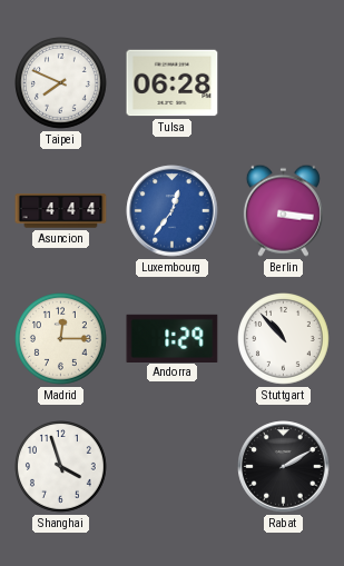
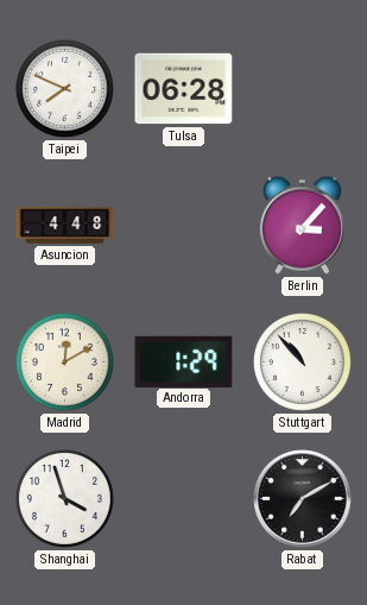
Asuncion: 4:44 -> 4:48 (65, 226)
Luxembourg: 12:36 -> none (173, 211)
Berlin: 3:16 -> 3:07 (302, 225)
Madrid: 12:15 -> 12:10 (65, 363)
Rabat: 2:10 -> 7:10 (303, 499)
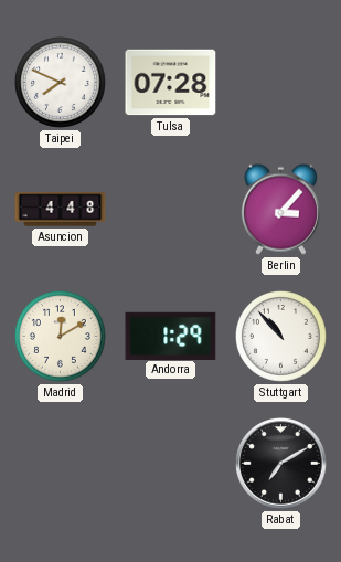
Tulsa: 06:28 -> 07:28 (171, 83)
Shanghai: 3:57 -> none (65, 499)
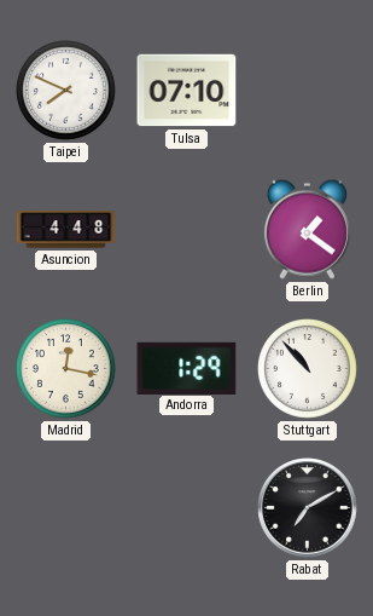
Tulsa: 07:28 -> 07:10 (187, 91)
Berlin: 3:07 -> 1:21 (307, 229)
Madrid: 12:10 -> 12:17 (66, 369)
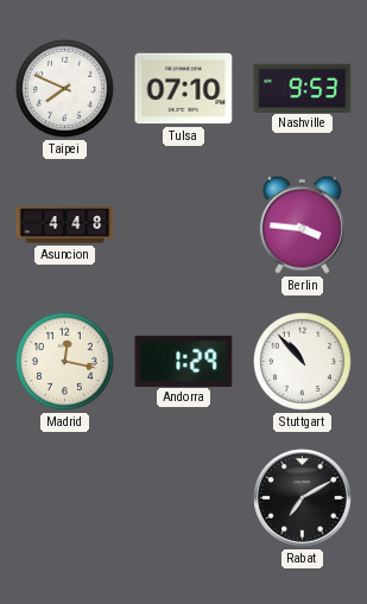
Nashville: none -> 9:53 (303, 88)
Berlin: 1:21 -> 3:46 (302, 224)
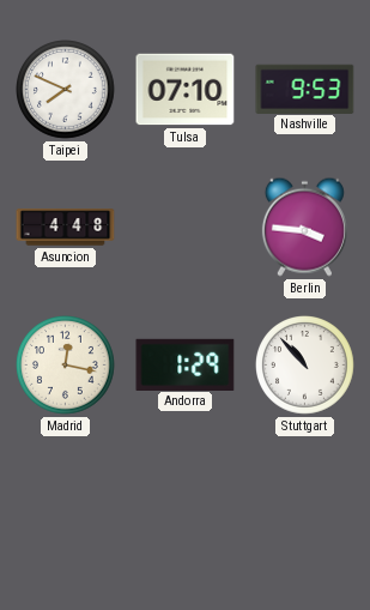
Rabat: 7:10 -> none (303, 498)
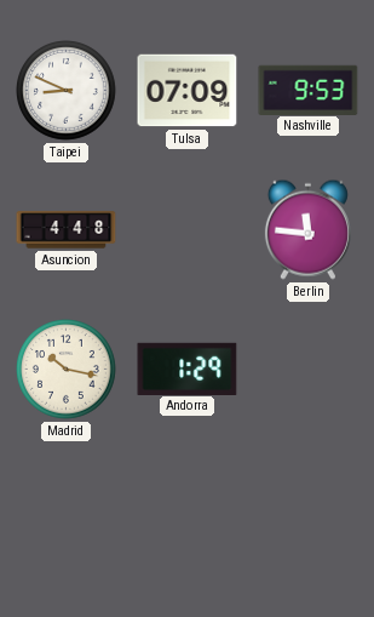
Taipei: 7:49 -> 8:49 (67, 91)
Tulsa: 07:10 -> 07:09 (188, 91)
Berlin: 3:46 -> 11:46 (307, 229)
Madrid: 12:17 -> 10:17 (67, 370)
Stuttgart: 10:53 -> none (305, 366)
